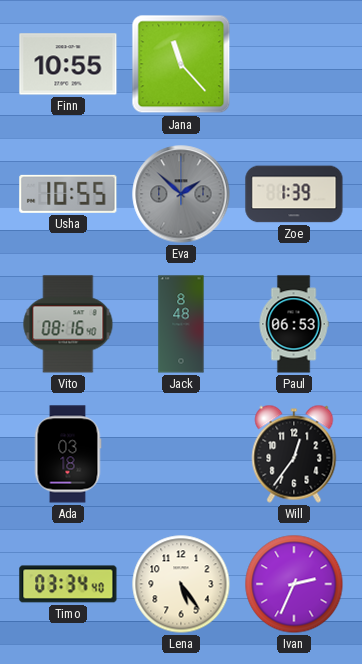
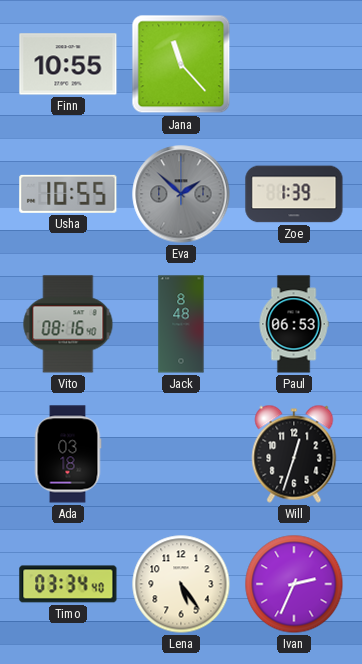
Will: 12:36 -> 12:33 (294, 454)
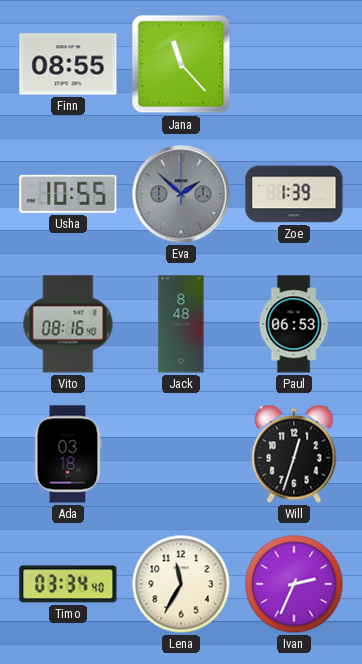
Finn: 10:55 -> 08:55 (68, 64)
Lena: 5:24 -> 11:35 (181, 584)
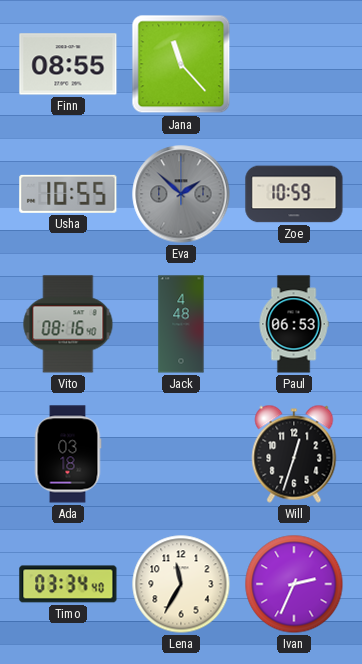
Zoe: 1:39 -> 10:59 (294, 194)
Jack: 8:48 -> 4:48 (181, 324)
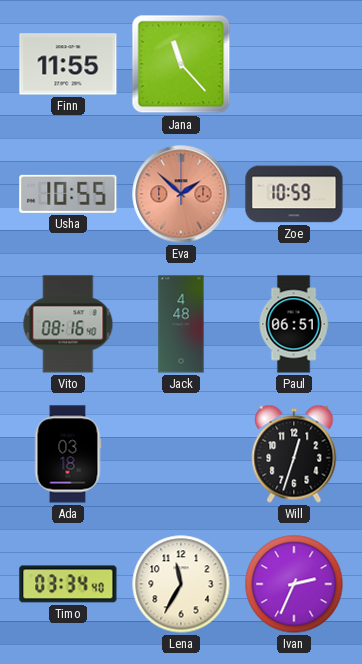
Finn: 08:55 -> 11:55 (68, 64)
Eva dial: grey -> salmon (181, 194)
Paul: 06:53 -> 06:51 (294, 324)
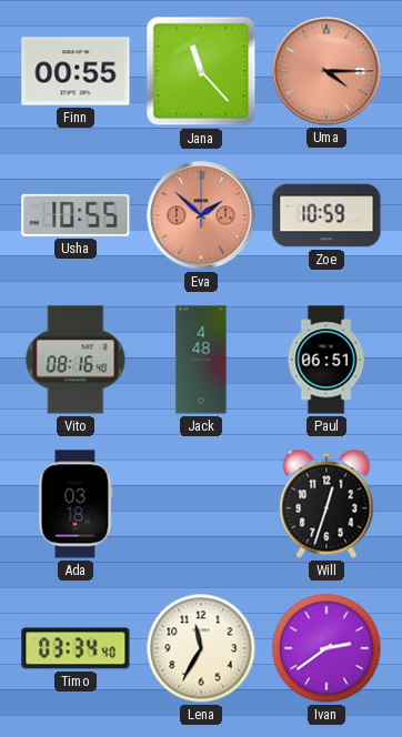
Finn: 11:55 -> 00:55 (76, 71)
Uma: none -> 4:15 (326, 71)
Ivan: 2:34 -> 2:39 (326, 648)
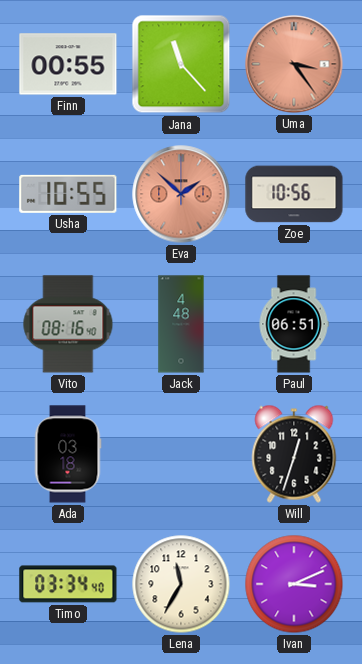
Uma: 4:15 -> 3:24 (294, 64)
Zoe: 10:59 -> 10:56 (294, 194)
Ivan: 2:39 -> 3:11 (294, 584)
